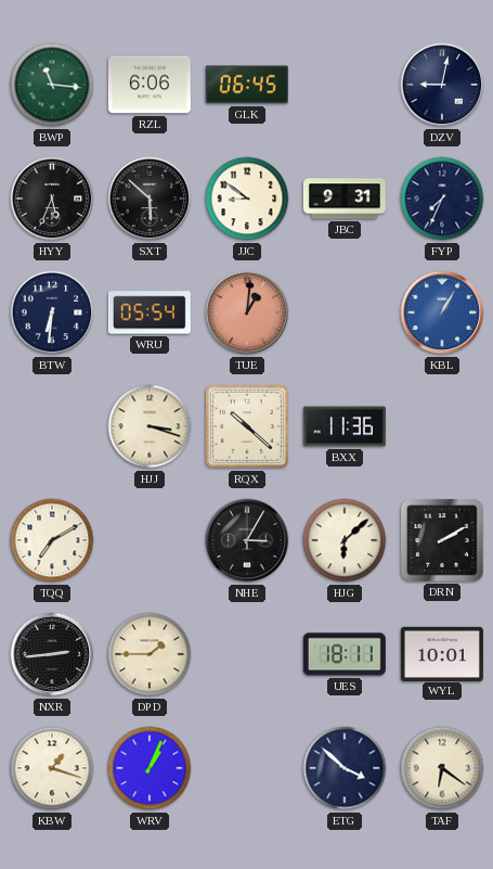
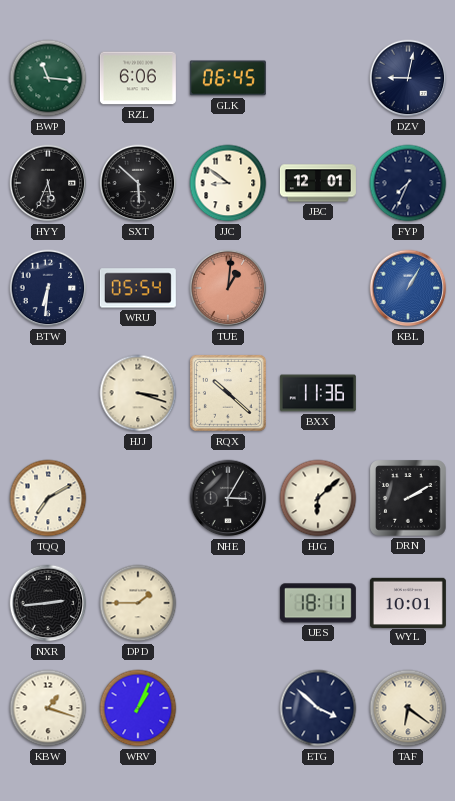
JBC: 9:31 -> 12:01 (318, 183)
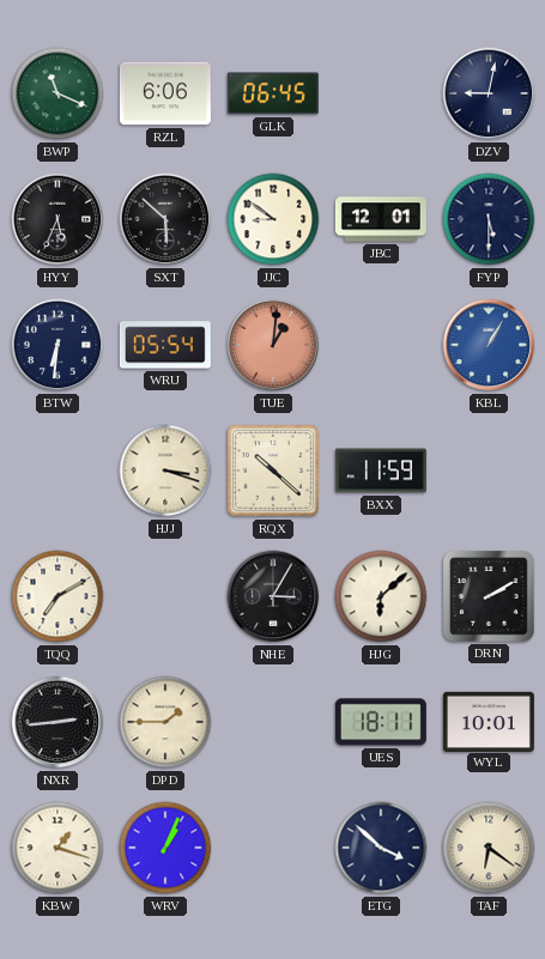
BWP: 11:16 -> 11:19 (57, 93)
FYP: 7:34 -> 5:30 (489, 219)
BXX: 11:36 -> 11:59 (381, 471)
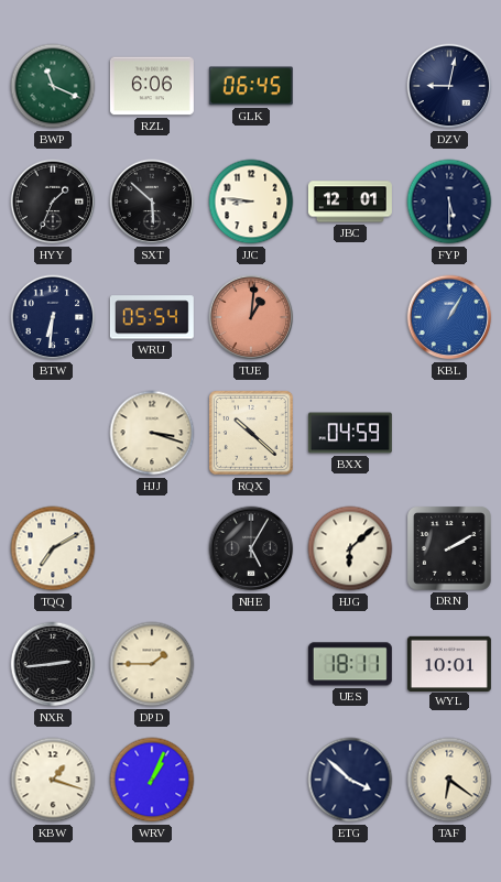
HYY: 5:34 -> 1:34 (53, 202)
JJC: 8:51 -> 8:46 (251, 202)
BXX: 11:59 -> 04:59 (350, 433)
NHE: 3:05 -> 5:05 (251, 548)
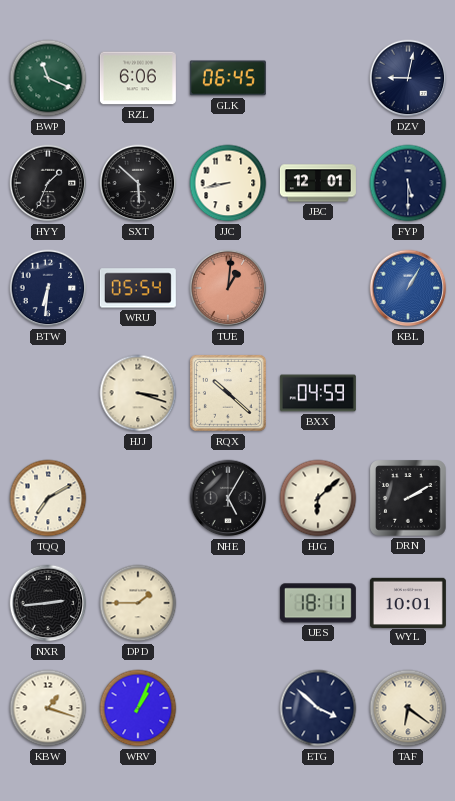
JJC: 8:46 -> 8:43 (228, 183)
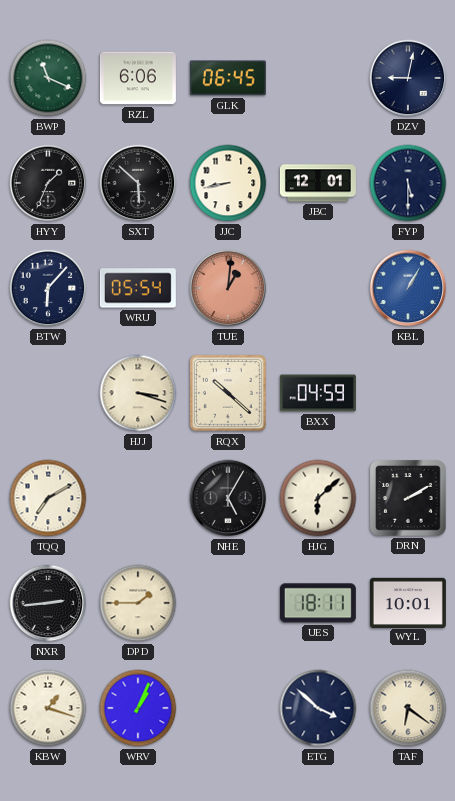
BTW: 6:31 -> 6:07 (48, 288)
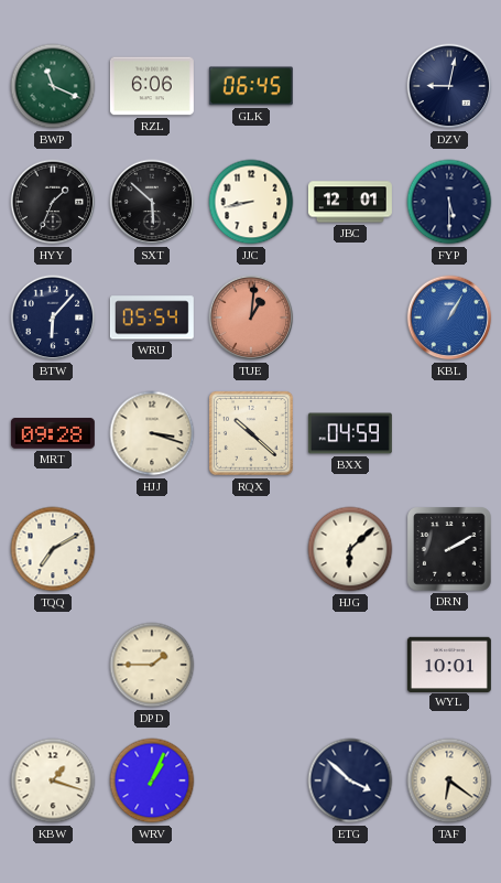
MRT: none -> 09:28 (53, 433)
NHE: 5:05 -> none (228, 498)
NXR: 2:44 -> none (48, 603)
UES: 18:11 -> none (318, 603)
